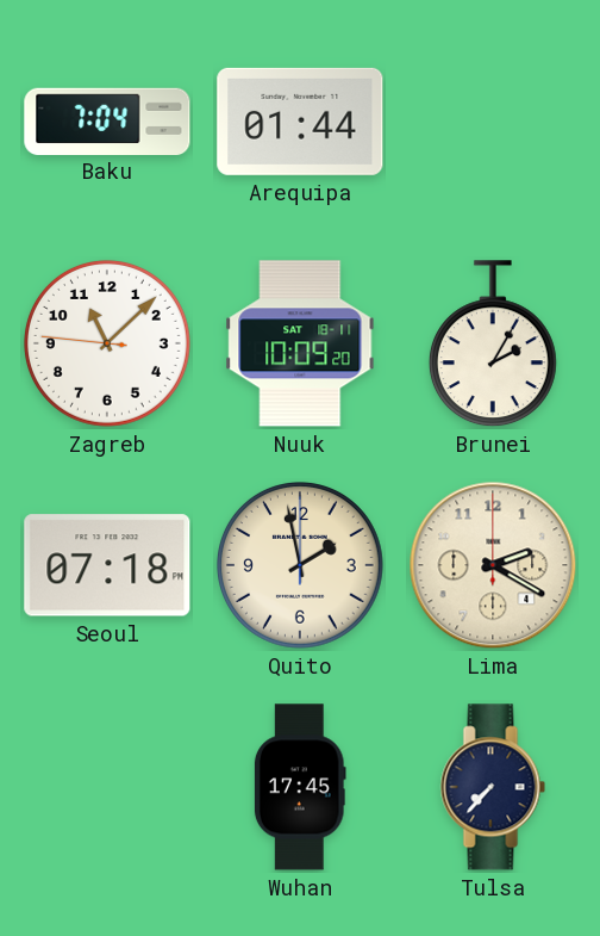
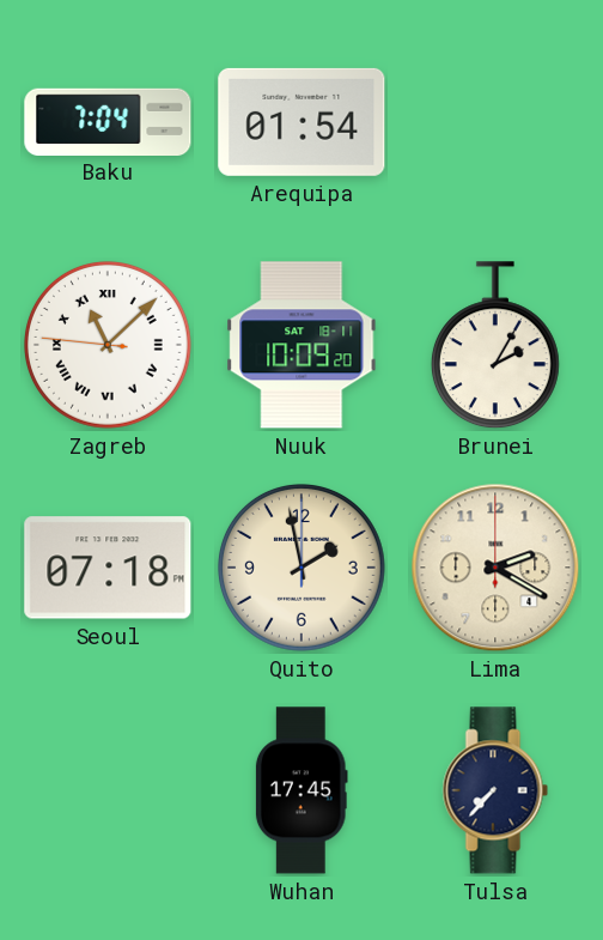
Arequipa: 01:44 -> 01:54 (301, 122)
Zagreb numerals: Arabic -> Roman (108, 345)
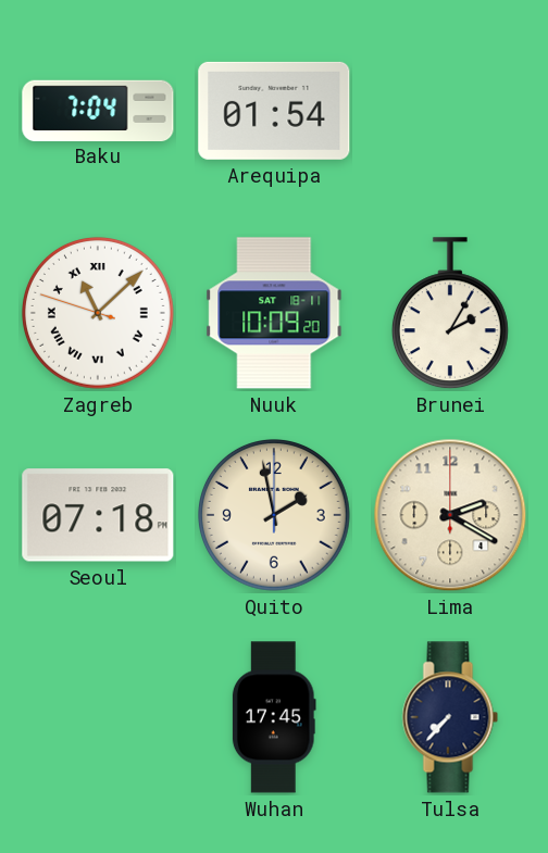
Zagreb: 11:07:46 -> 11:07:48 (98, 313)
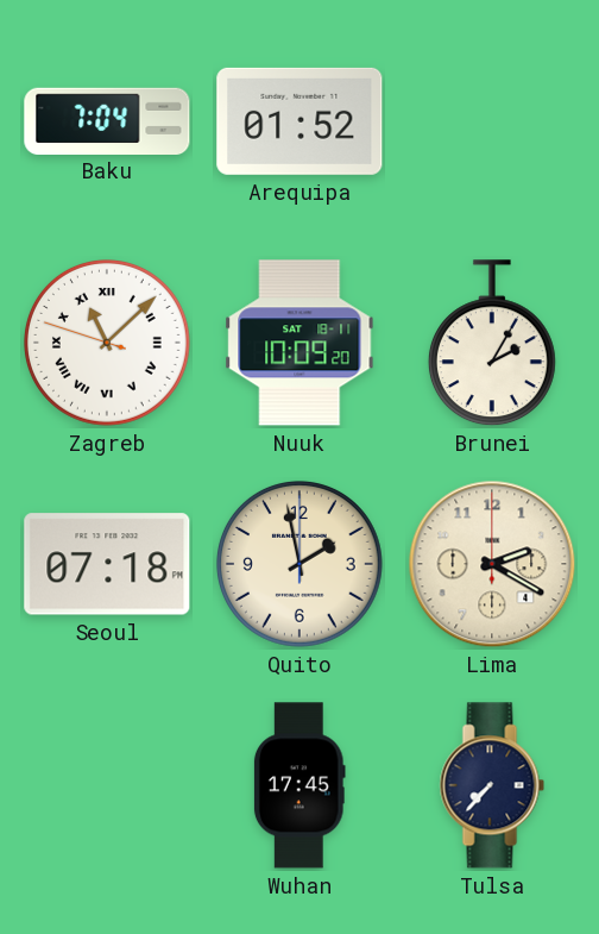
Arequipa: 01:54 -> 01:52 (299, 121)
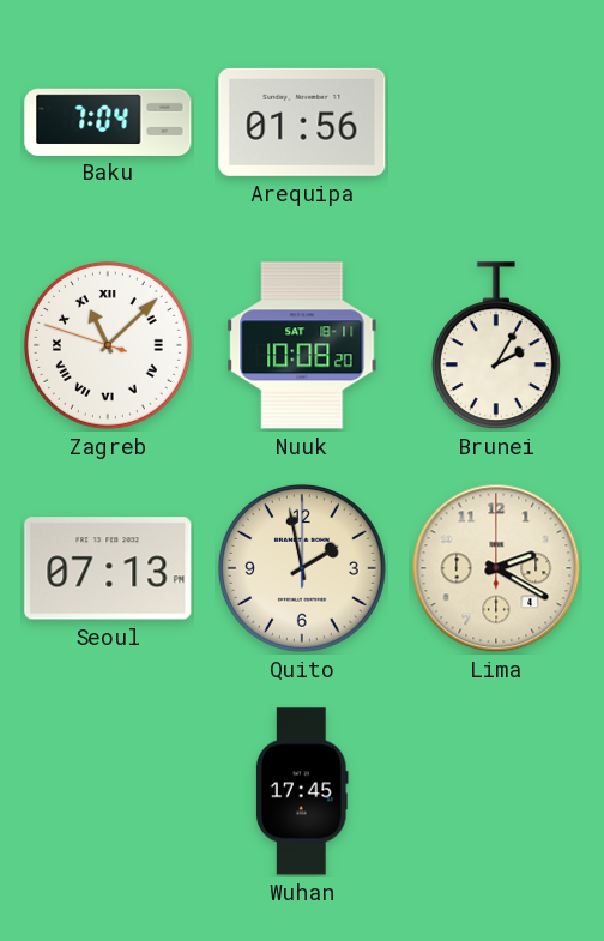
Arequipa: 01:52 -> 01:56 (302, 122)
Nuuk: 10:09 -> 10:08 (302, 345)
Seoul: 07:18 -> 07:13 (108, 568)
Tulsa: 7:37 -> none (492, 785)
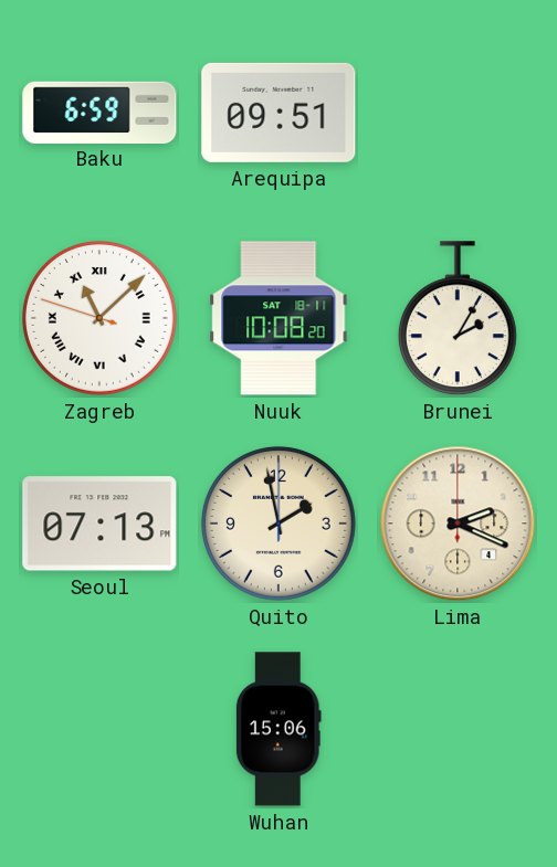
Baku: 7:04 -> 6:59 (99, 112)
Arequipa: 01:56 -> 09:51 (278, 113)
Lima: 2:20 -> 2:19 (458, 524)
Wuhan: 17:45 -> 15:06 (278, 729)
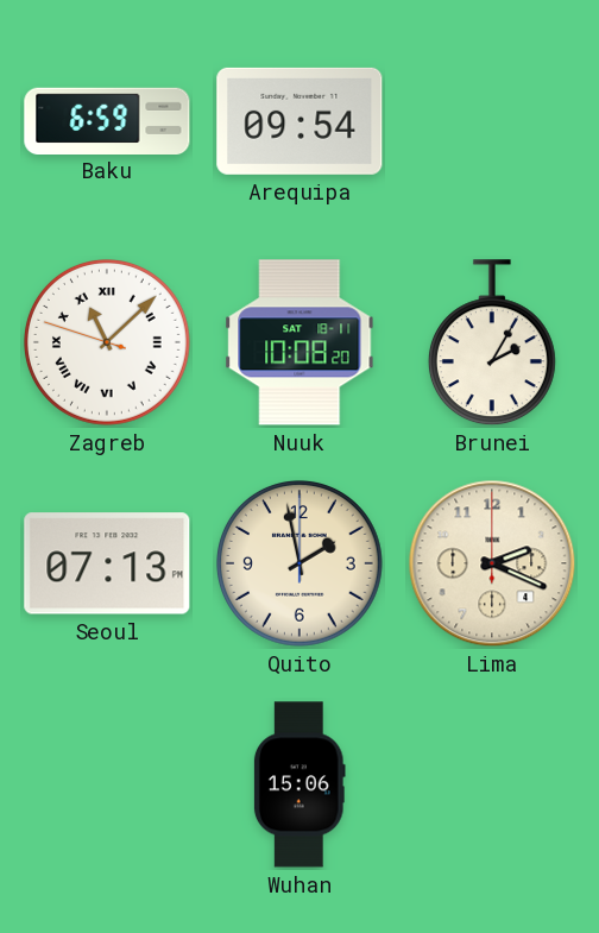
Arequipa: 09:51 -> 09:54 (299, 121)
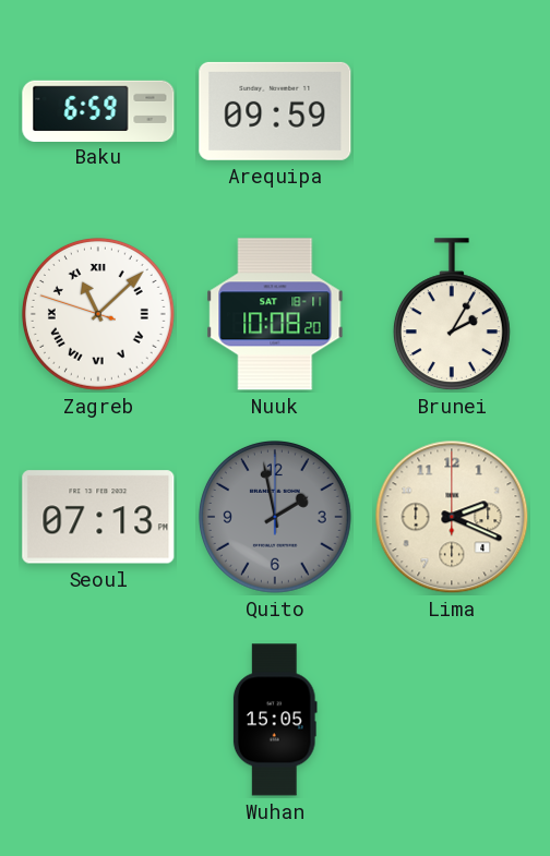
Arequipa: 09:54 -> 09:59 (275, 111)
Quito dial: cream -> grey (275, 517)
Wuhan: 15:06 -> 15:05 (275, 720)
